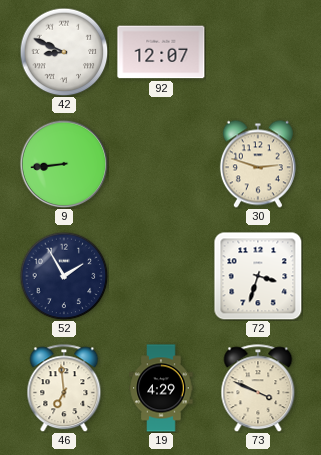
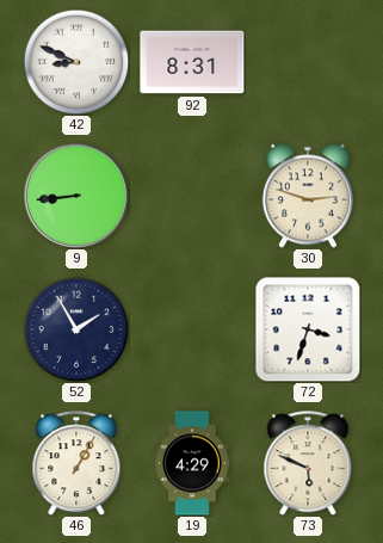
92: 12:07 -> 8:31 (192, 62)
46: 6:59 -> 1:05 (76, 463)
73: 3:49 -> 5:49 (308, 463)
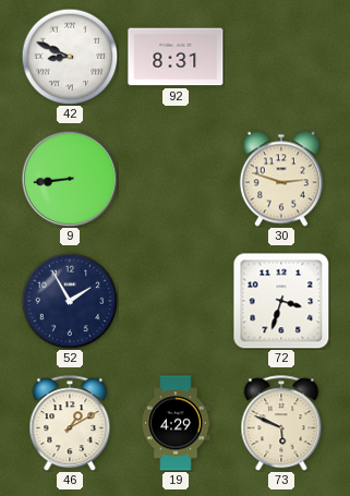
46: 1:05 -> 1:10 (70, 423)
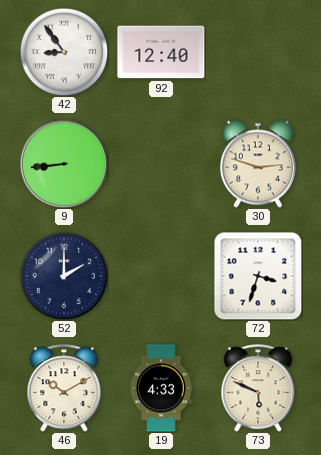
42: 8:49 -> 8:54 (64, 52)
92: 8:31 -> 12:40 (161, 52)
52: 1:55 -> 2:00 (64, 276)
46: 1:10 -> 10:10 (64, 388)
19: 4:29 -> 4:33 (161, 388)
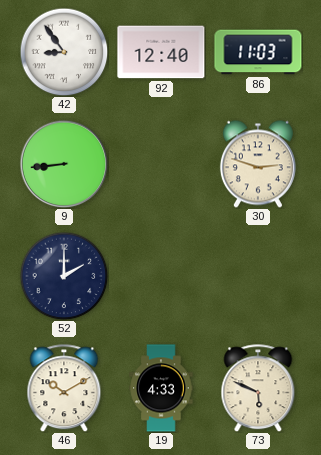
86: none -> 11:03 (258, 52)
72: 3:33 -> none (258, 276)
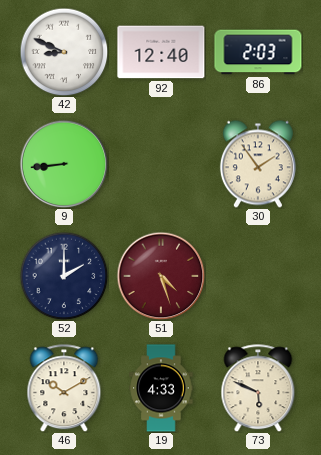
42: 8:54 -> 8:49 (64, 52)
86: 11:03 -> 2:03 (258, 52)
30: 2:48 -> 1:54 (258, 164)
51: none -> 4:27 (161, 276)
